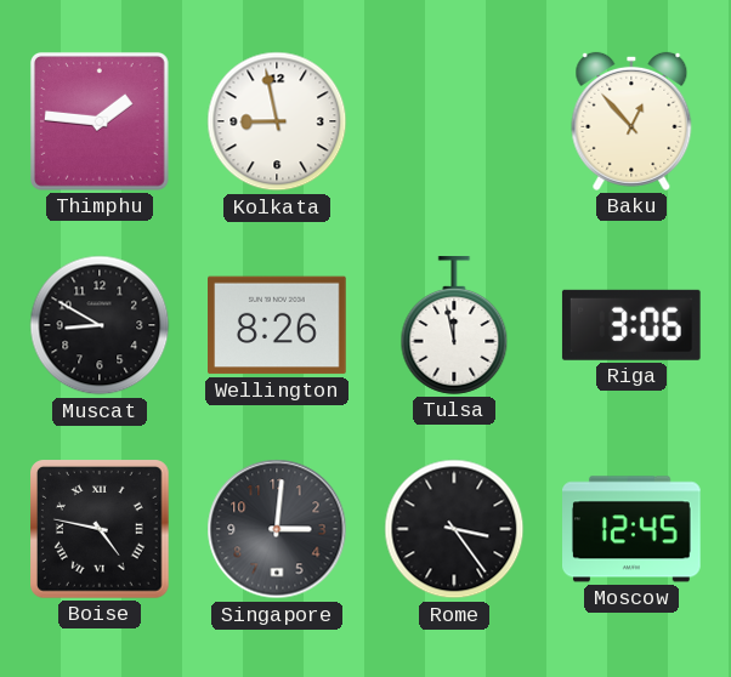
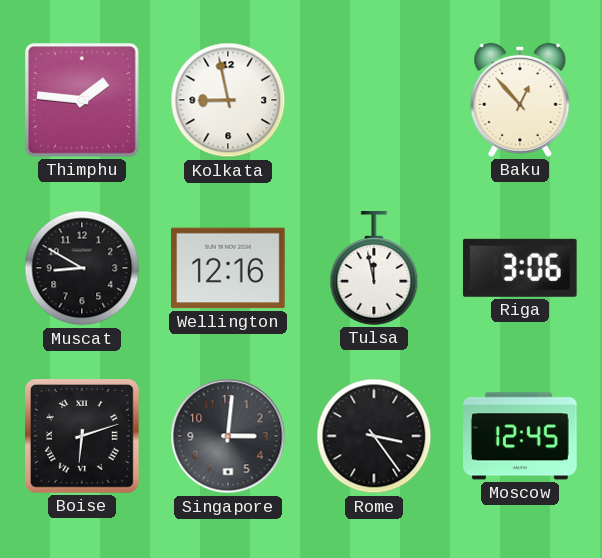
Wellington: 8:26 -> 12:16 (229, 268)
Boise: 4:47 -> 6:12 (83, 437)
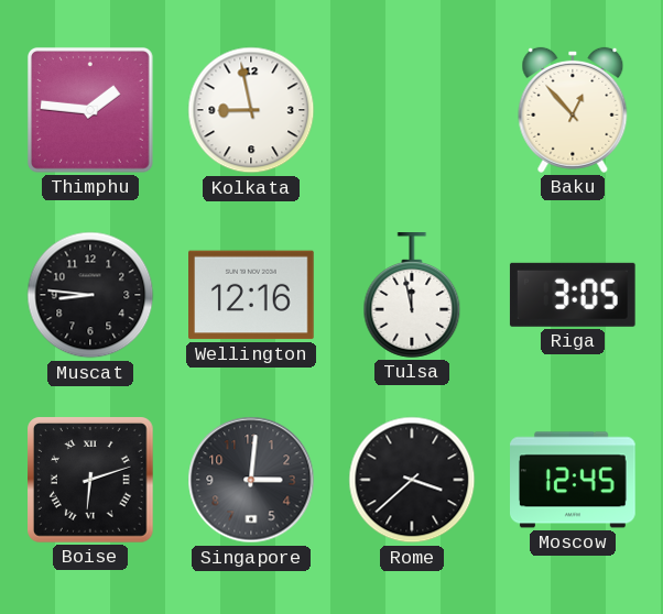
Muscat: 8:50 -> 8:46 (90, 295)
Riga: 3:06 -> 3:05 (573, 295)
Rome: 3:24 -> 3:38 (412, 480)
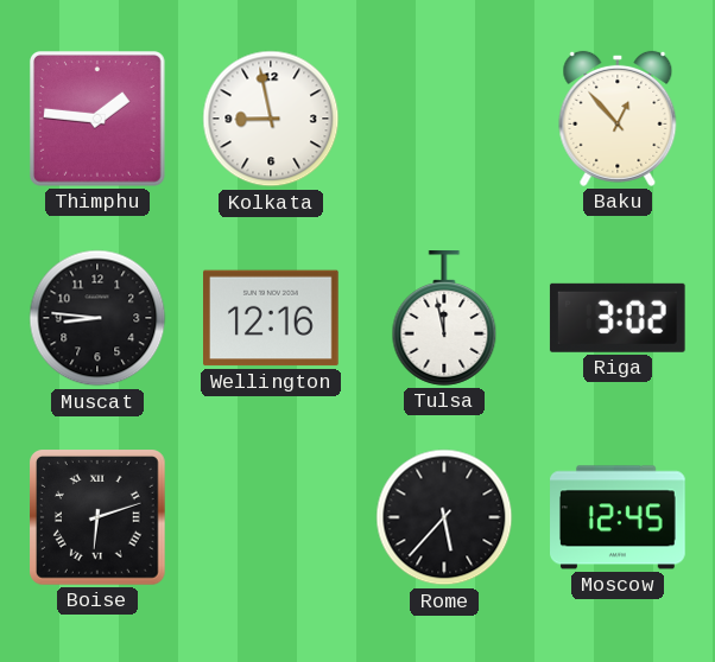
Riga: 3:05 -> 3:02 (618, 318)
Singapore: 3:01 -> none (251, 480)
Rome: 3:38 -> 5:37 (444, 517)
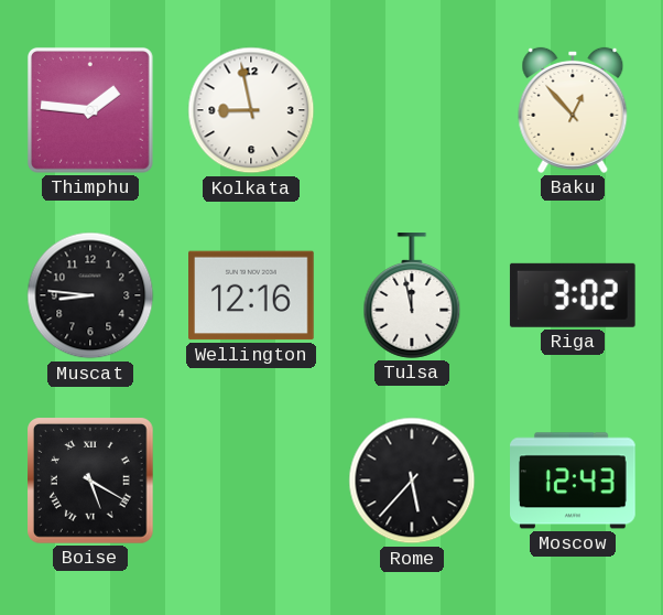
Boise: 6:12 -> 5:20 (91, 482)
Moscow: 12:45 -> 12:43 (574, 481)
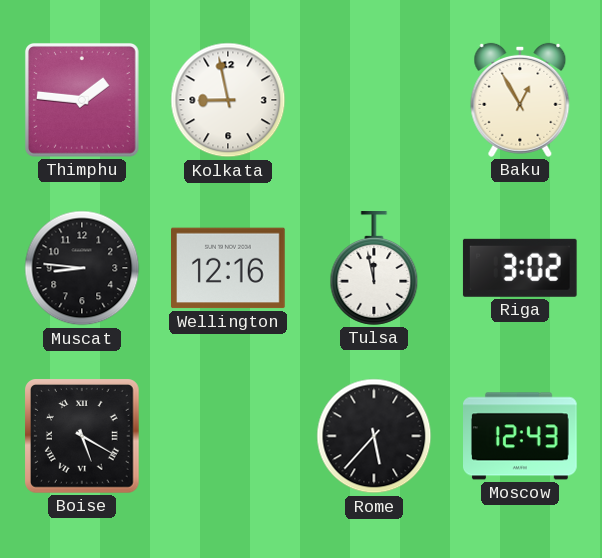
Baku: 12:53 -> 12:55 (520, 100)
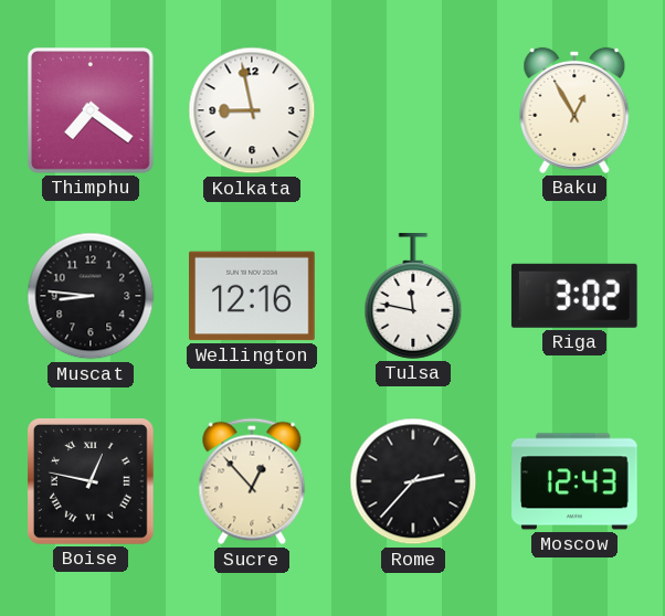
Thimphu: 1:46 -> 7:21 (91, 110)
Tulsa: 11:58 -> 11:47 (413, 296)
Boise: 5:20 -> 12:47 (92, 482)
Sucre: none -> 12:53 (252, 481)
Rome: 5:37 -> 2:37 (413, 481)
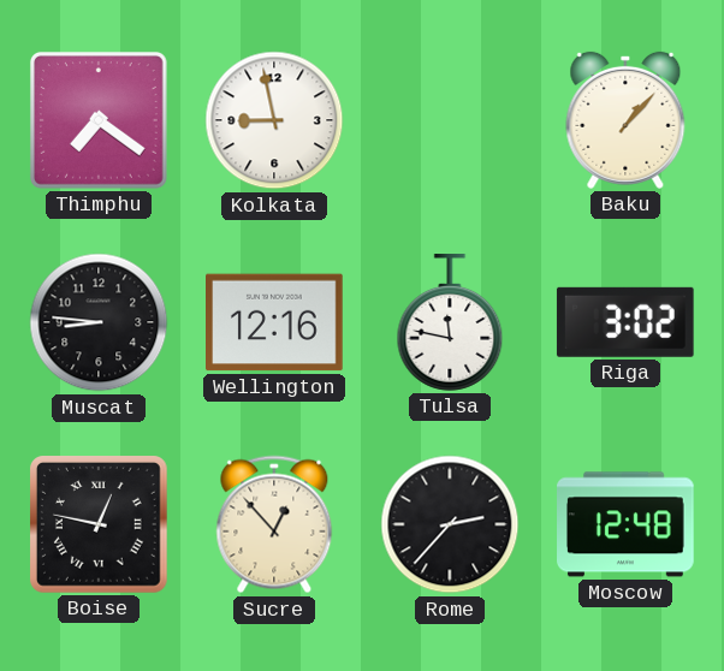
Baku: 12:55 -> 1:07 (625, 120)
Moscow: 12:43 -> 12:48 (627, 524)
